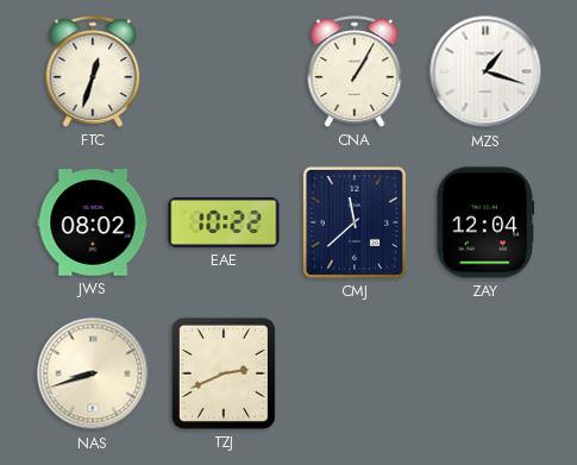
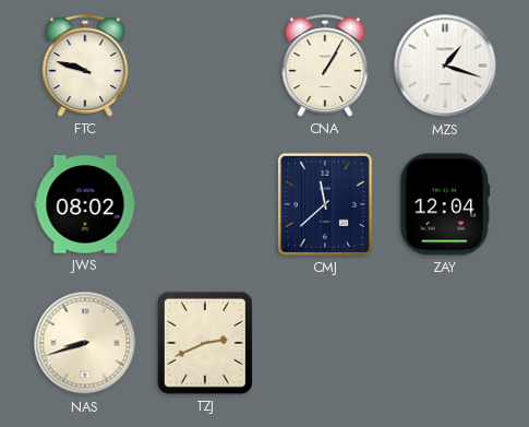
FTC: 12:33 -> 9:48 (85, 66)
EAE: 10:22 -> none (224, 222)
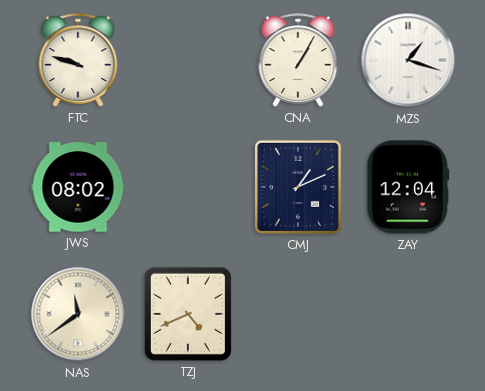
CMJ: 11:38 -> 1:11 (298, 187)
NAS: 8:42 -> 11:39 (78, 314)
TZJ: 2:41 -> 4:41 (188, 314)
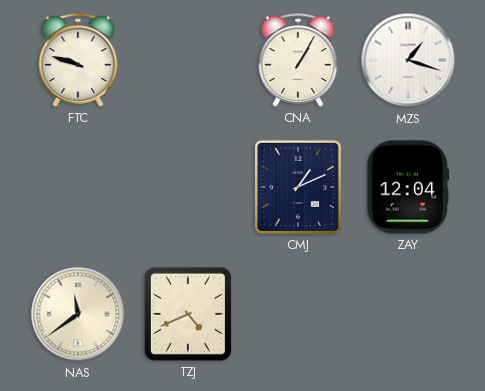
JWS: 08:02 -> none (78, 187)
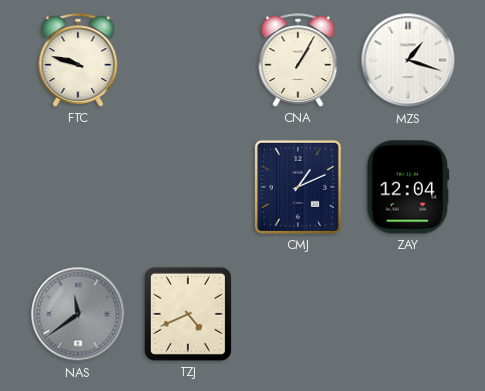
NAS dial: cream -> grey (78, 314)
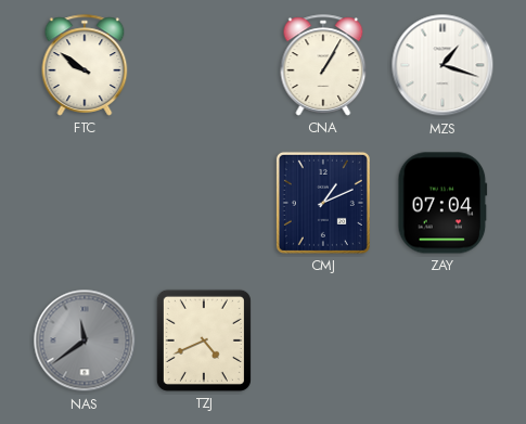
FTC: 9:48 -> 9:51 (85, 65)
ZAY: 12:04 -> 07:04 (442, 203)
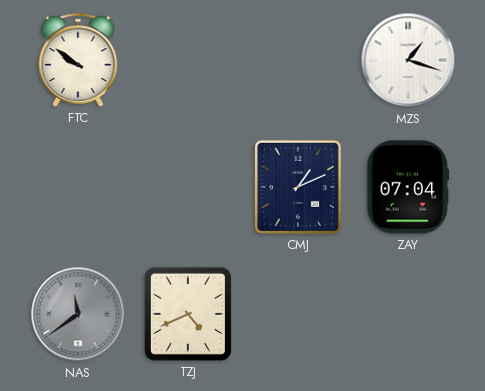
CNA: 1:05 -> none (323, 65)
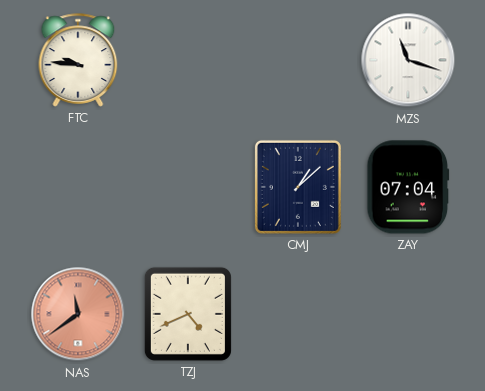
FTC: 9:51 -> 9:46 (78, 60)
MZS: 1:18 -> 11:18 (408, 60)
CMJ: 1:11 -> 1:08 (298, 187)
NAS dial: grey -> salmon (78, 314)
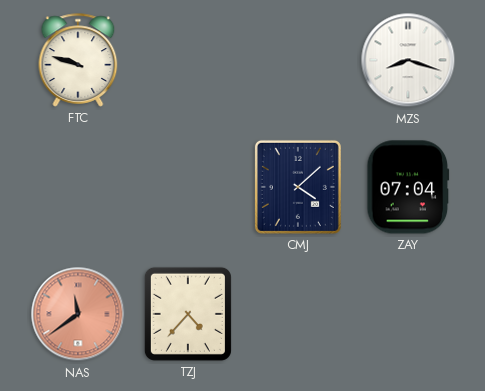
FTC: 9:46 -> 9:48 (78, 60)
MZS: 11:18 -> 8:18 (408, 60)
CMJ: 1:08 -> 4:08 (298, 187)
TZJ: 4:41 -> 4:37 (188, 314)
